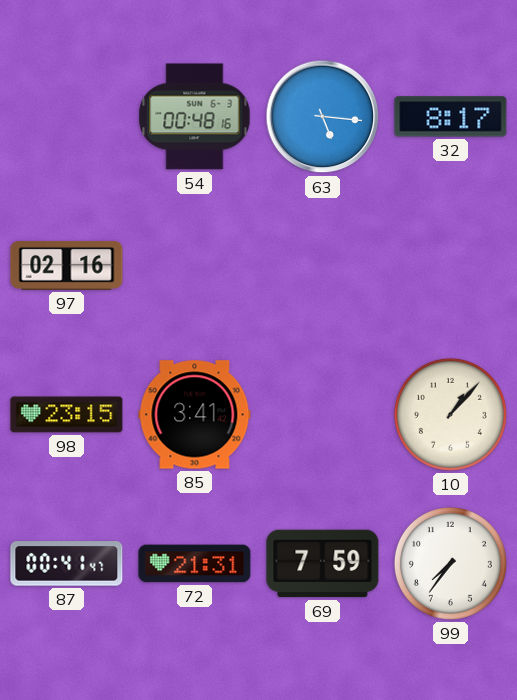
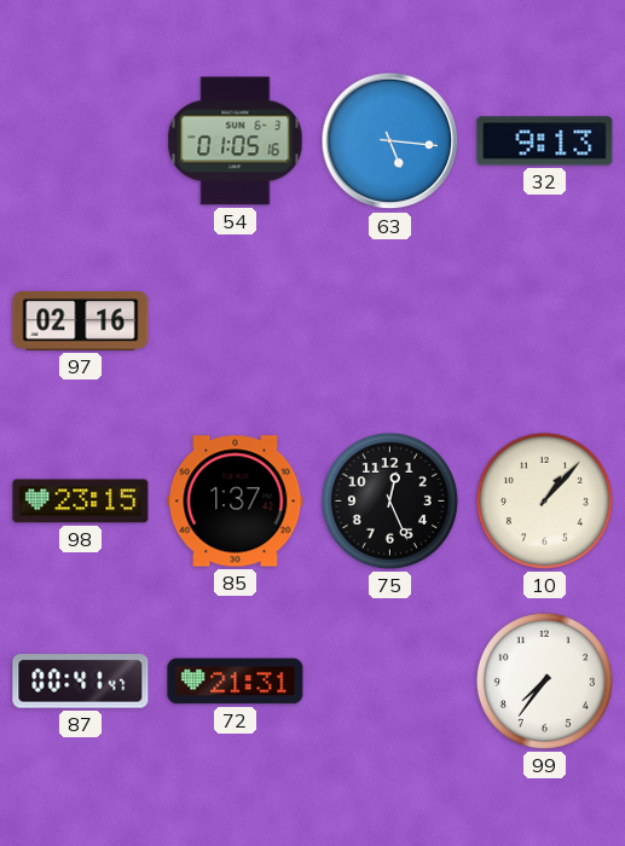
54: 00:48 -> 01:05 (236, 141)
32: 8:17 -> 9:13 (545, 141)
85: 3:41 -> 1:37 (236, 502)
75: none -> 12:26 (389, 500)
69: 7:59 -> none (323, 564)
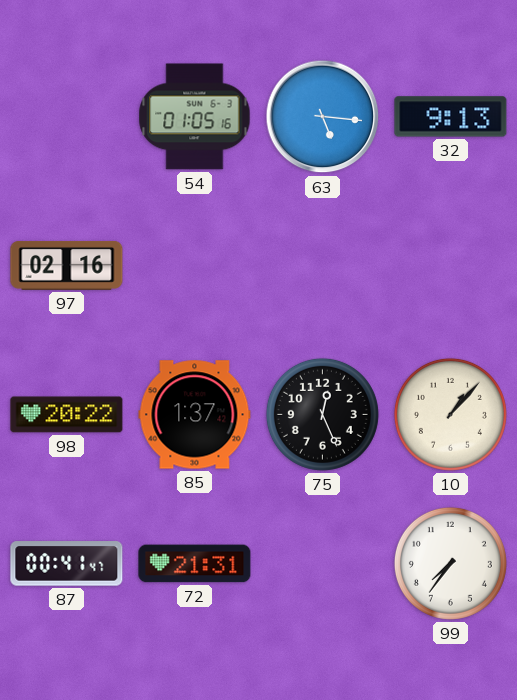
98: 23:15 -> 20:22 (67, 415)
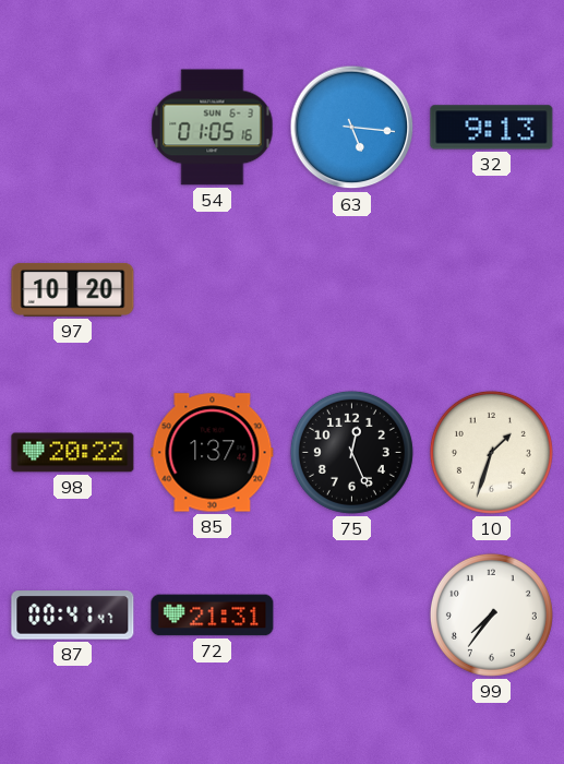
97: 02:16 -> 10:20 (73, 289)
10: 1:07 -> 1:33 (491, 452)
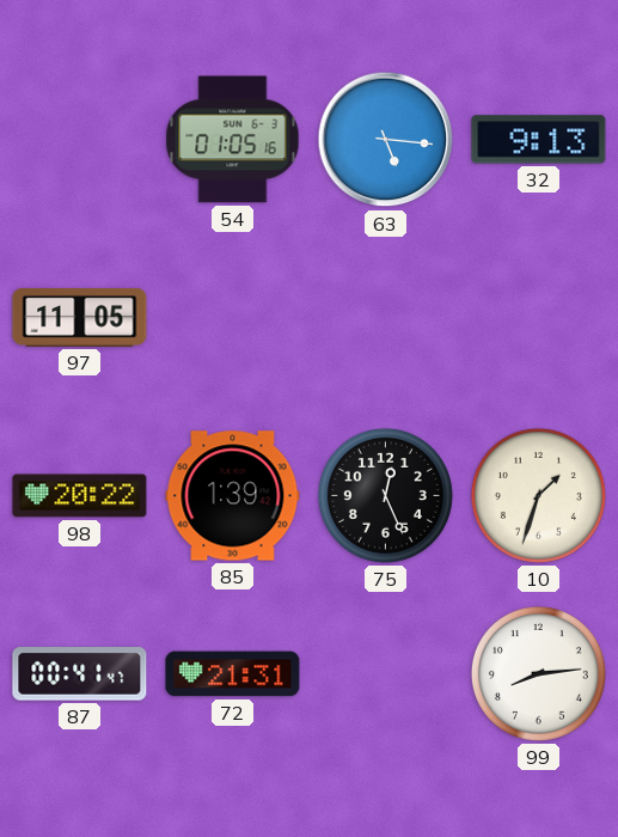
97: 10:20 -> 11:05 (80, 317)
85: 1:37 -> 1:39 (233, 496)
99: 7:36 -> 8:14 (538, 673)
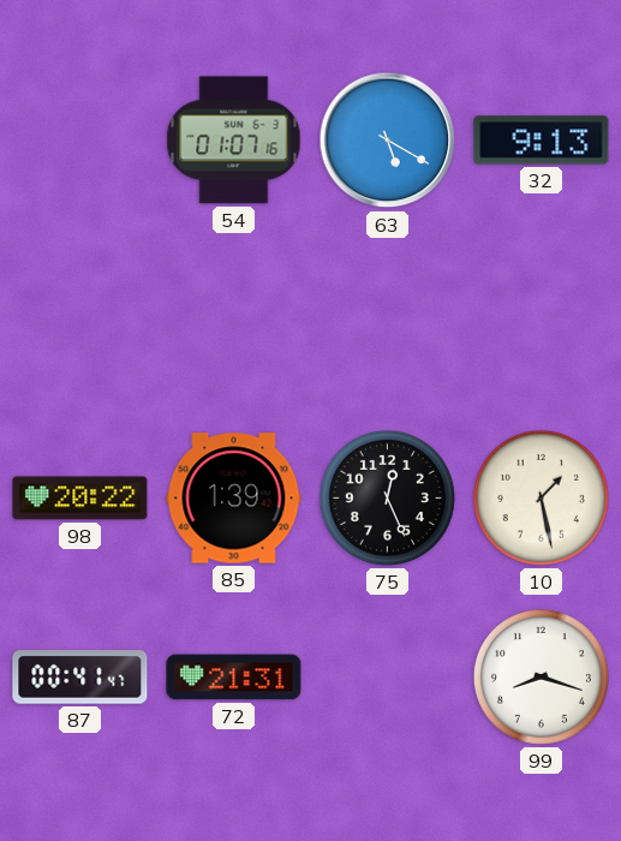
54: 01:05 -> 01:07 (234, 141)
63: 5:16 -> 5:20 (388, 141)
97: 11:05 -> none (80, 317)
10: 1:33 -> 1:28 (541, 497)
99: 8:14 -> 8:18 (541, 676)
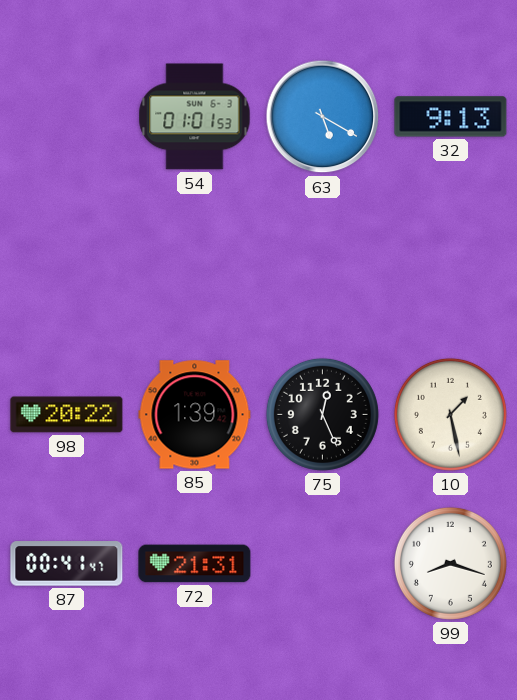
54: 01:07 -> 01:01 (195, 117)
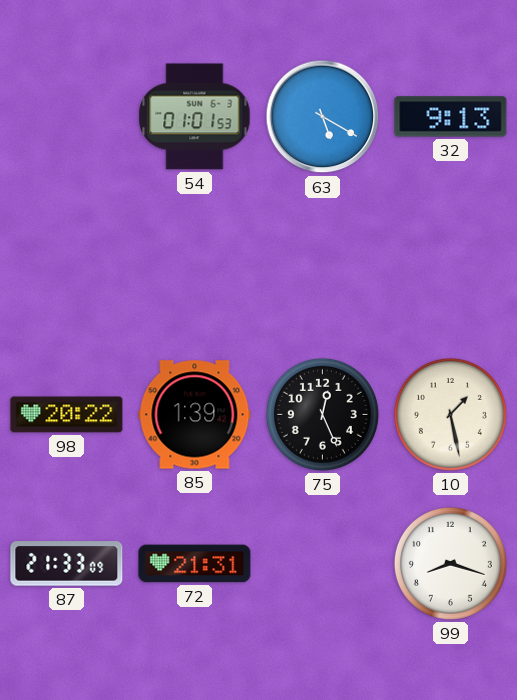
87: 00:41 -> 21:33 (67, 564)
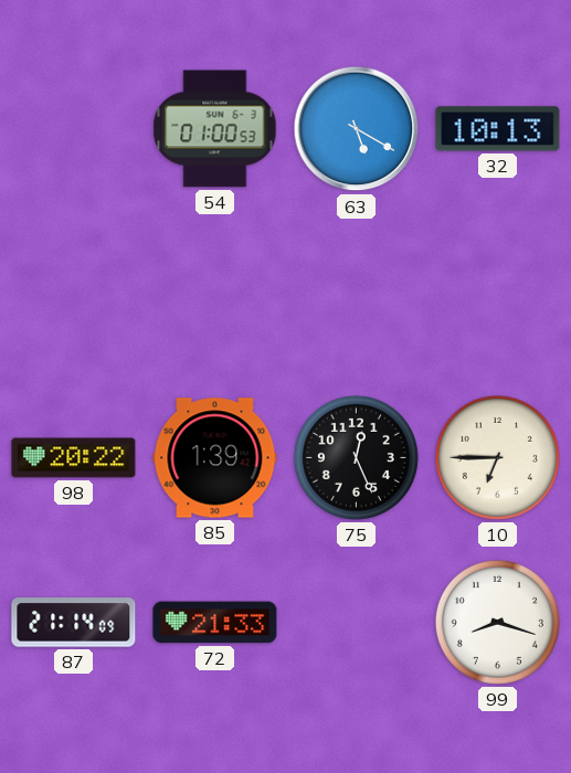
54: 01:01 -> 01:00 (215, 129)
32: 9:13 -> 10:13 (498, 129)
10: 1:28 -> 6:45 (497, 457)
87: 21:33 -> 21:14 (74, 623)
72: 21:31 -> 21:33 (215, 623)
